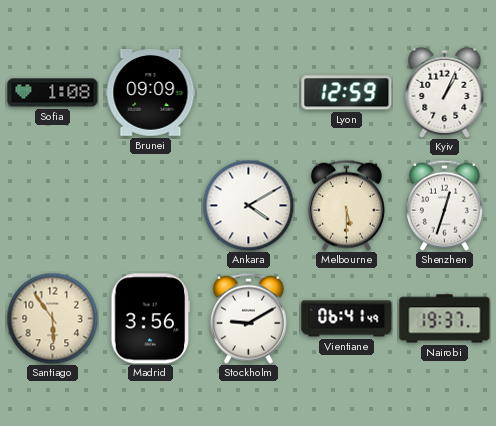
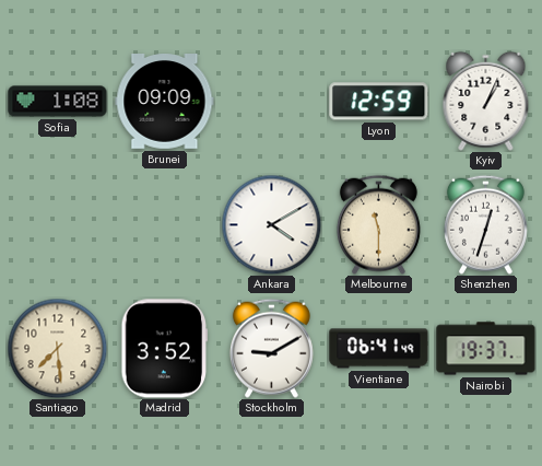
Melbourne: 5:30 -> 11:30 (378, 224)
Santiago: 5:54 -> 7:29 (57, 348)
Madrid: 3:56 -> 3:52 (165, 349)
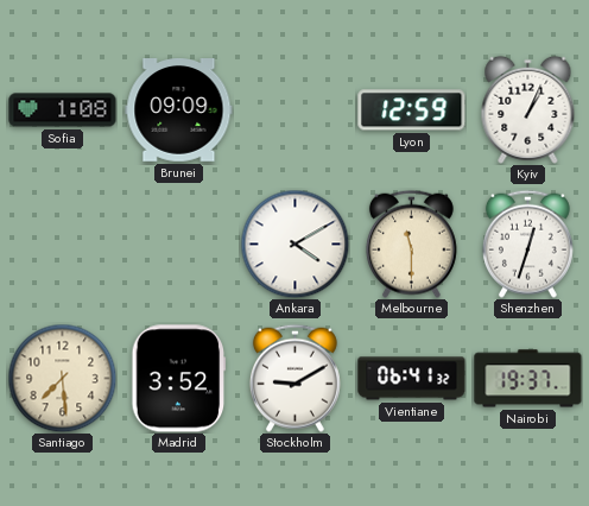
Vientiane: 06:41:49 -> 06:41:32 (412, 379)
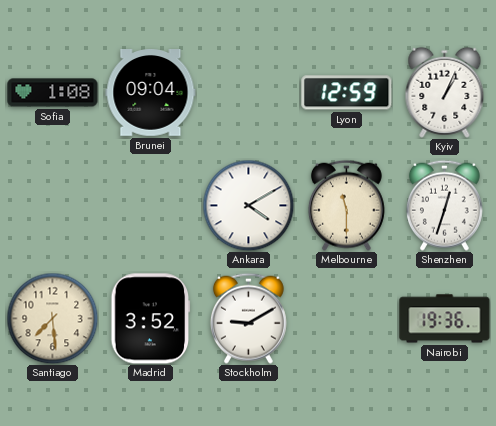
Brunei: 09:09 -> 09:04 (151, 93)
Vientiane: 06:41 -> none (412, 379)
Nairobi: 19:37 -> 19:36 (445, 319)
